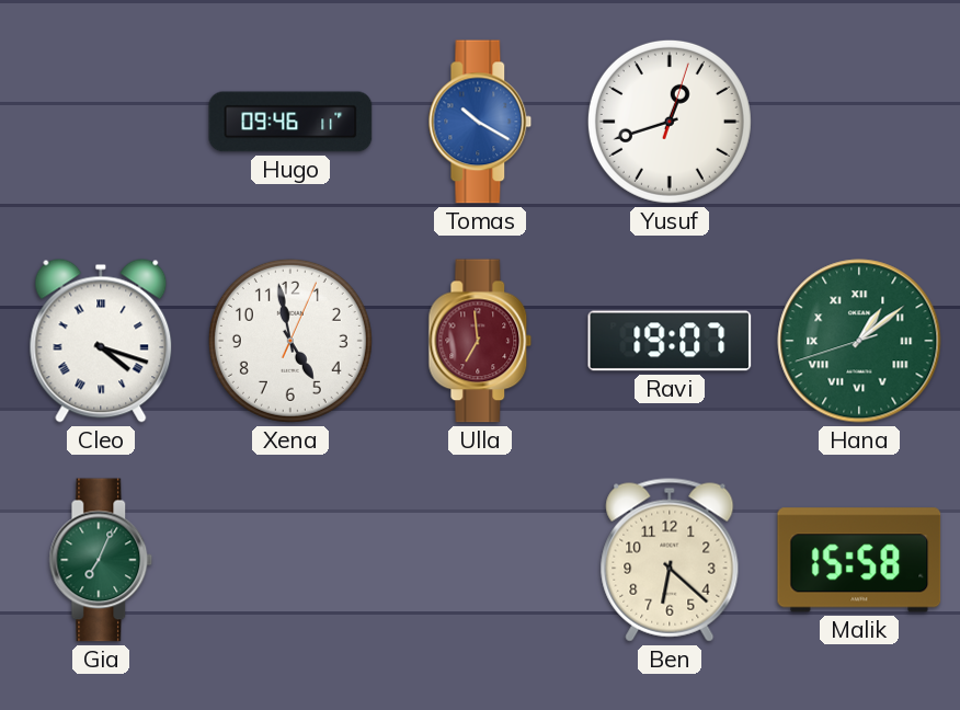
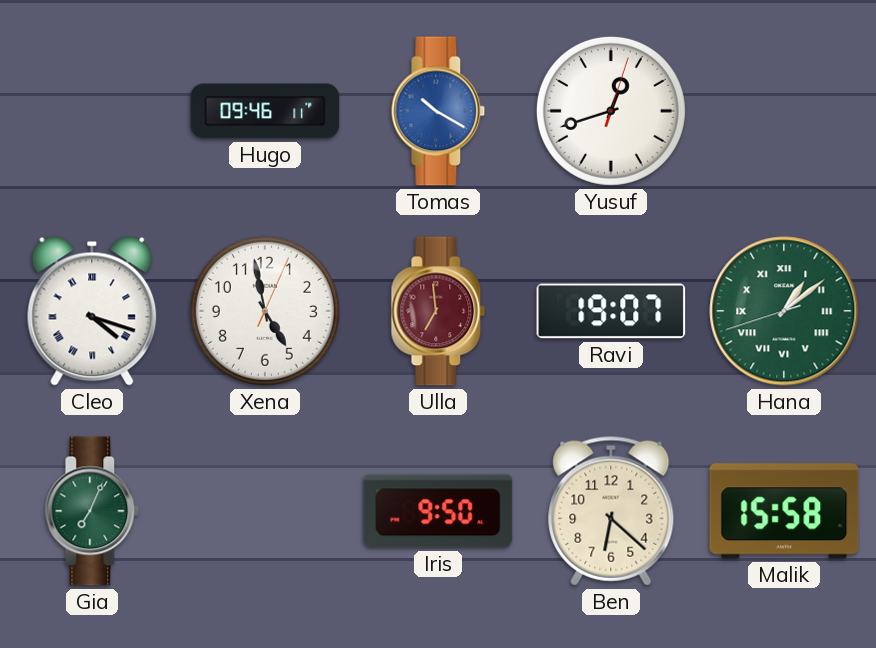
Iris: none -> 9:50 (438, 511)
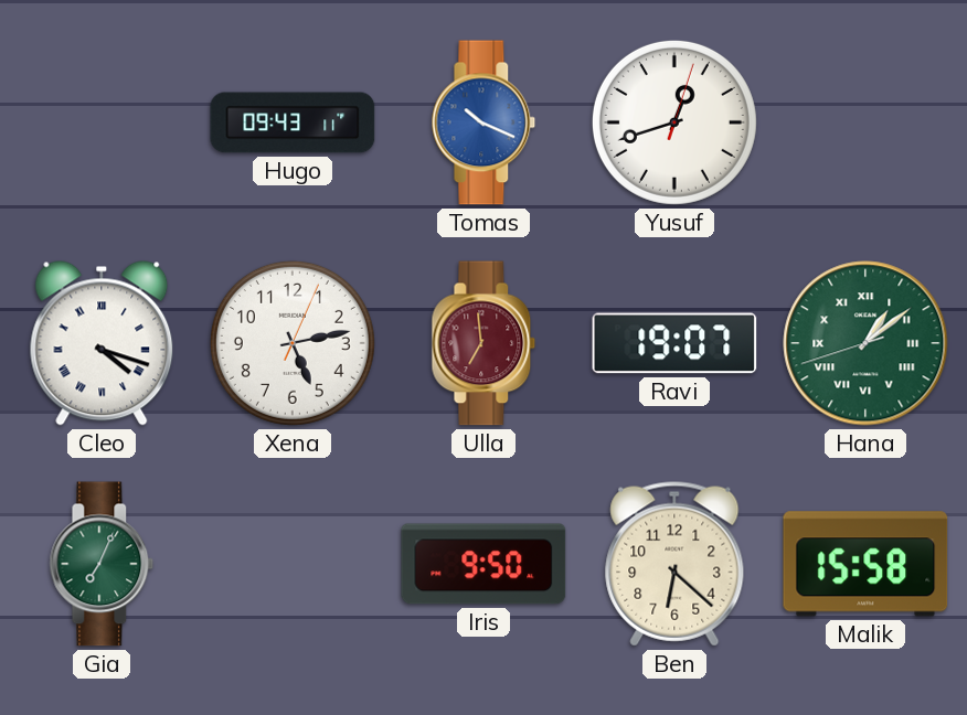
Hugo: 09:46 -> 09:43 (293, 122)
Tomas: 10:20 -> 10:19 (483, 122)
Xena: 4:58 -> 5:13 (293, 343)
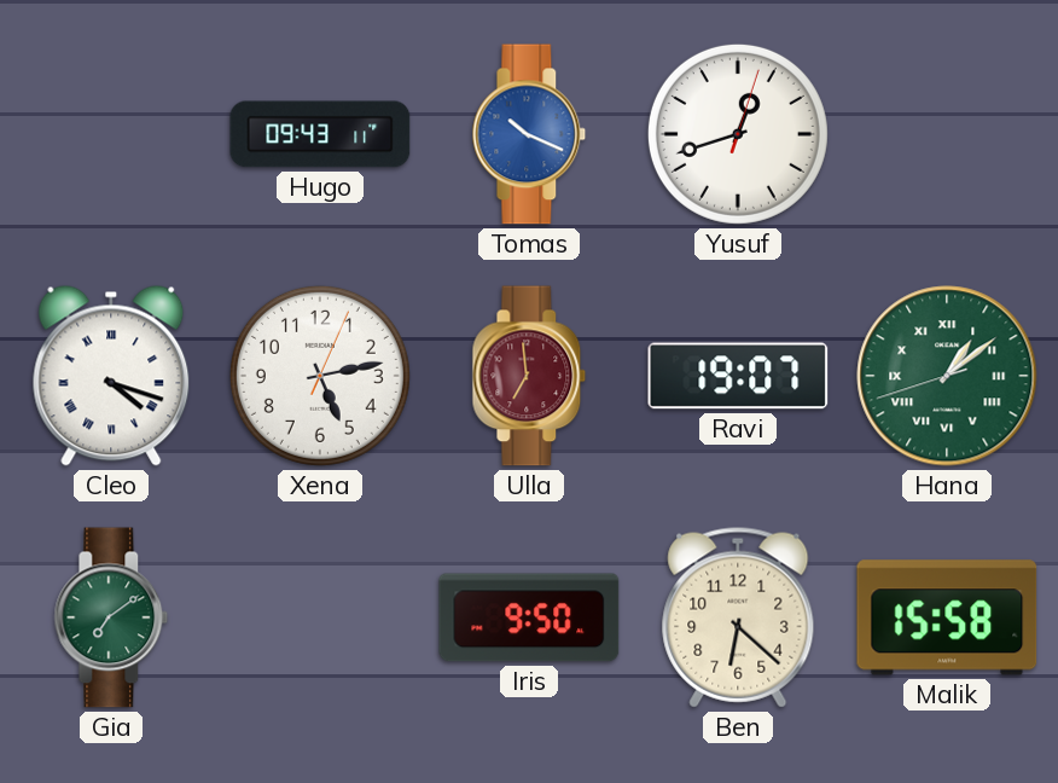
Gia: 7:04 -> 7:09 (111, 617)
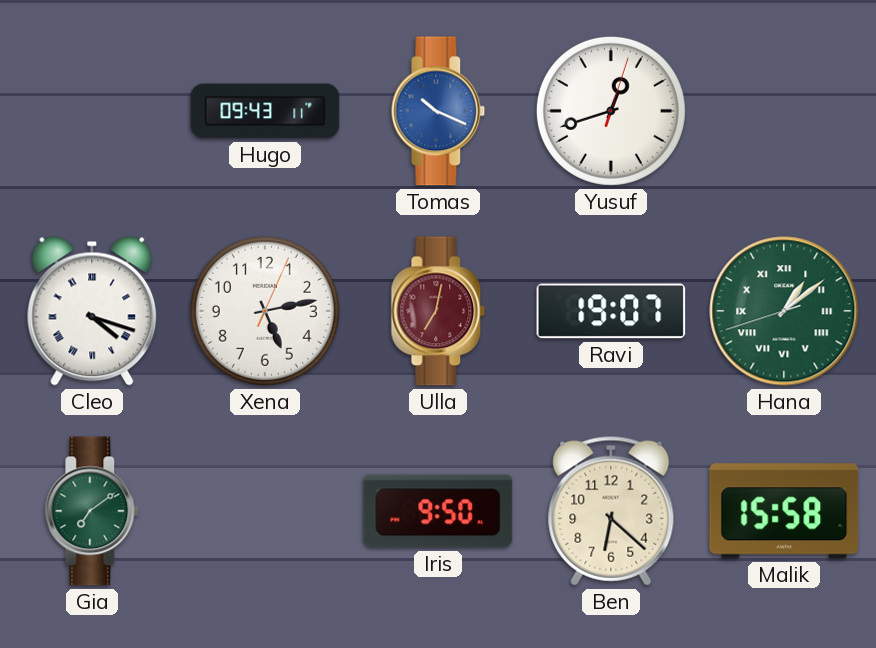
Ulla: 6:59 -> 7:02 (438, 311)
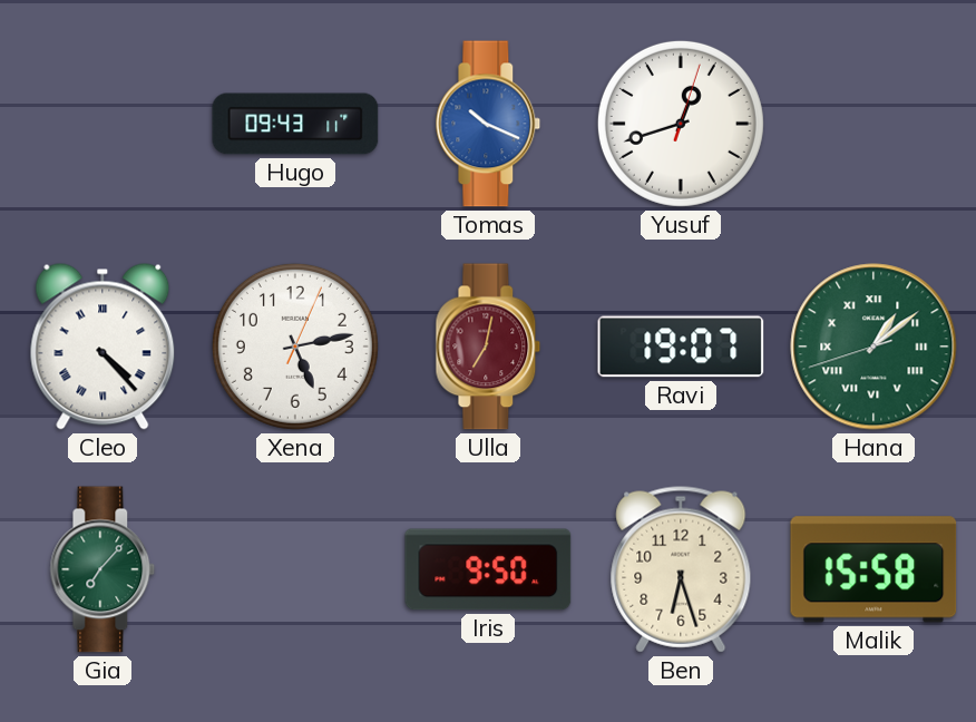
Cleo: 4:18 -> 4:23 (103, 347)
Gia: 7:09 -> 7:07 (103, 569)
Ben: 6:22 -> 6:27 (681, 569)
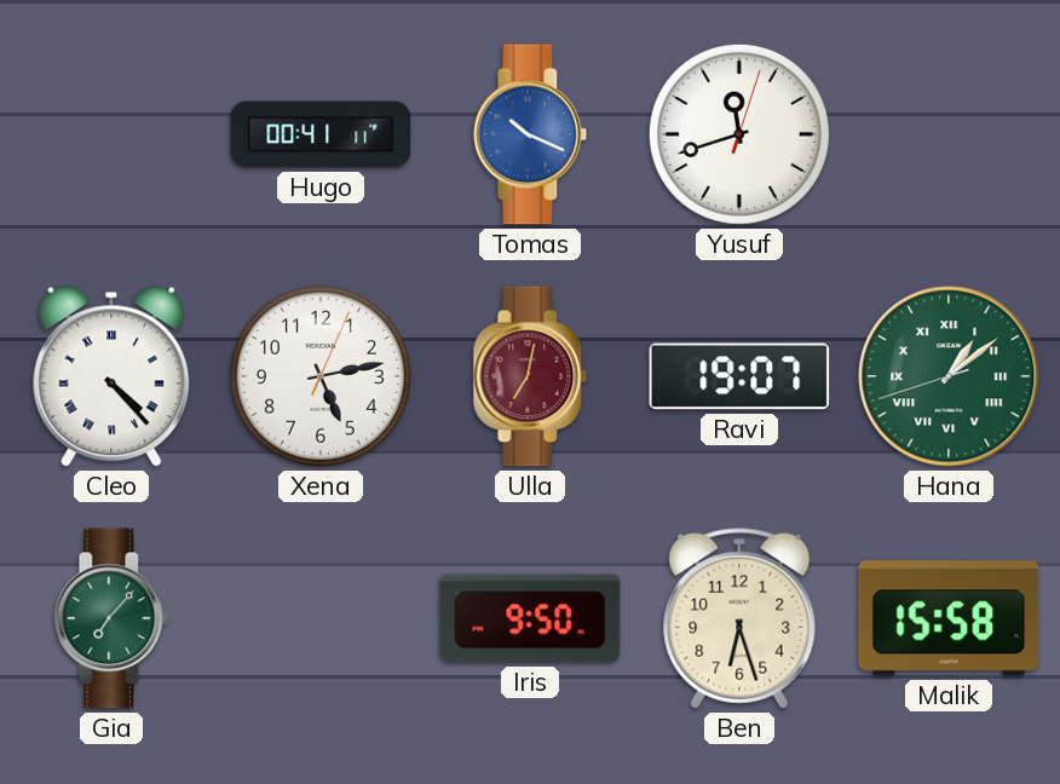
Hugo: 09:43 -> 00:41 (321, 134)
Yusuf: 12:42 -> 11:42 (739, 134)
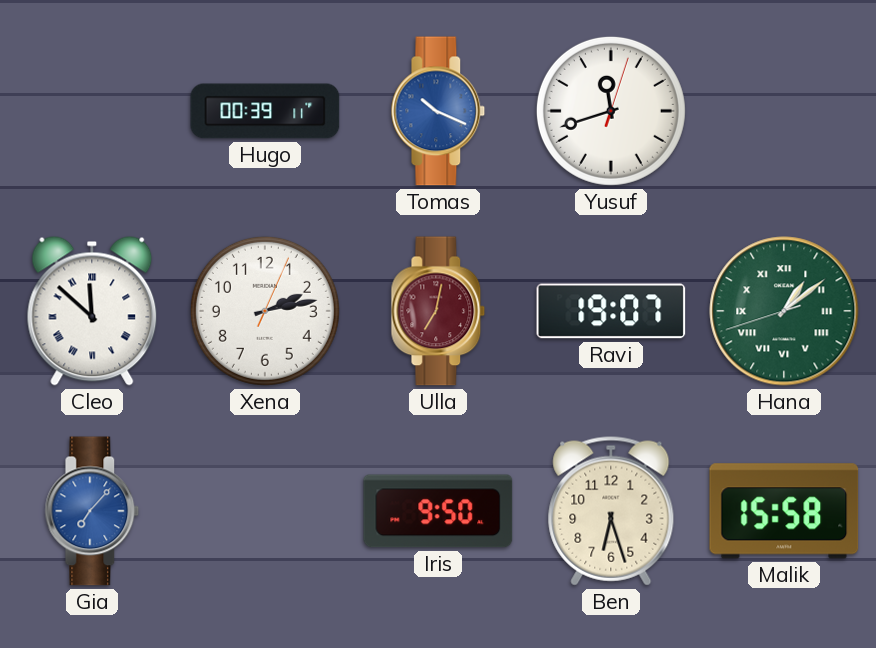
Hugo: 00:41 -> 00:39 (265, 111)
Cleo: 4:23 -> 11:52 (92, 311)
Xena: 5:13 -> 2:13 (265, 311)
Gia dial: green -> blue (92, 511)
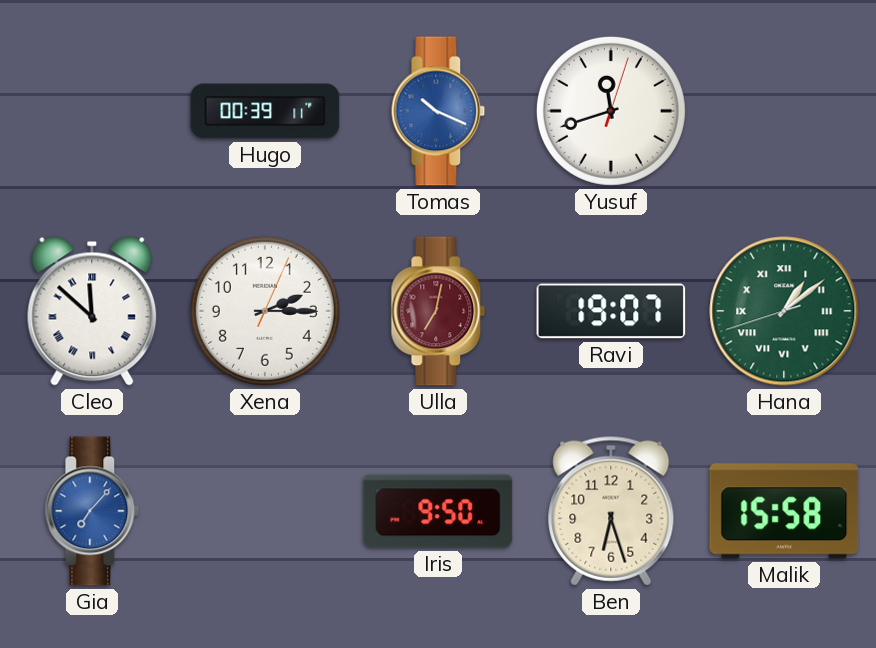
Xena: 2:13 -> 2:15 (265, 311)
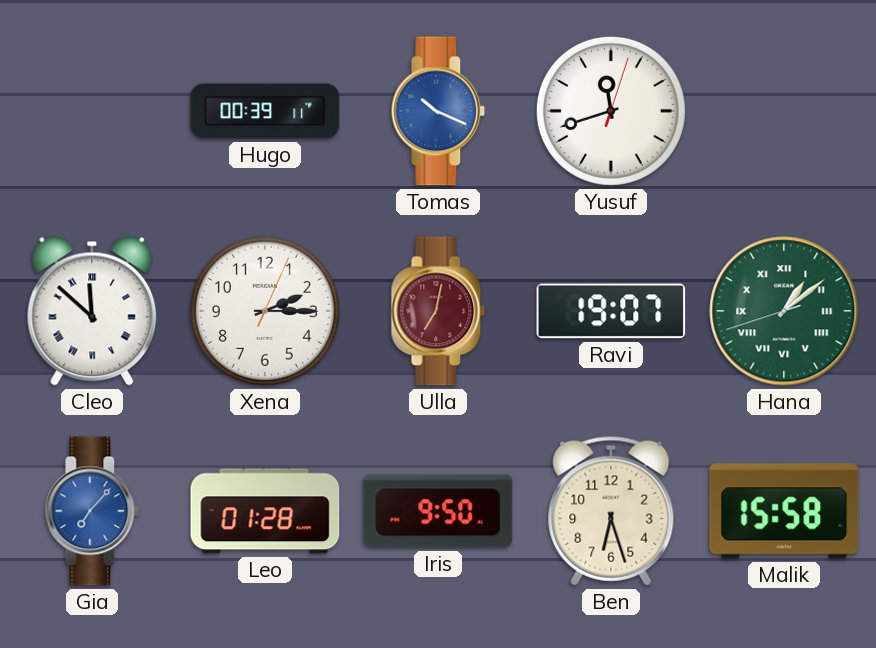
Leo: none -> 01:28 (265, 511)
